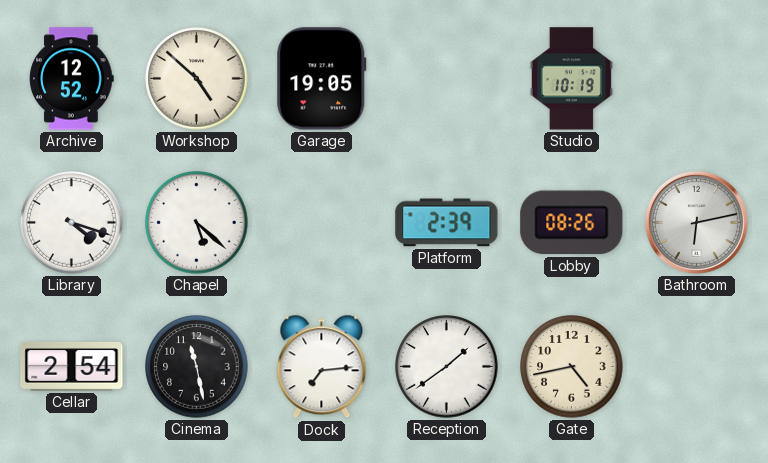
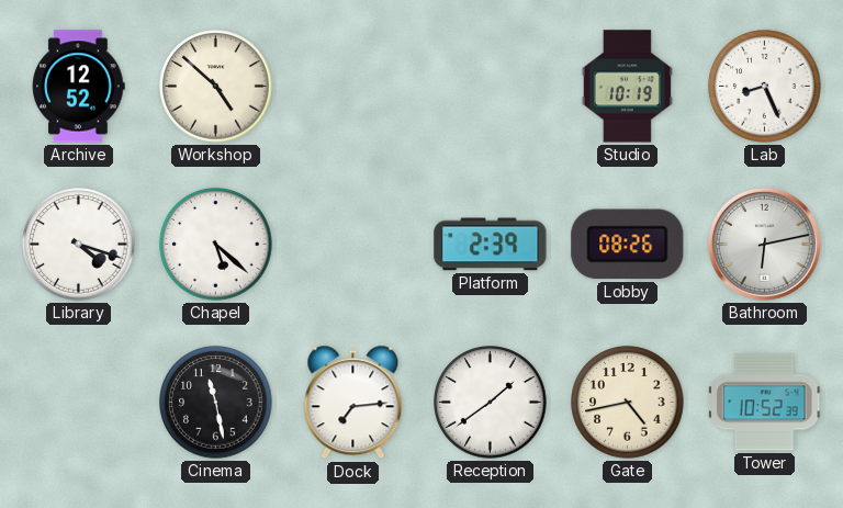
Garage: 19:05 -> none (322, 79)
Lab: none -> 8:26 (765, 87)
Cellar: 2:54 -> none (72, 366)
Tower: none -> 10:52 (765, 403)
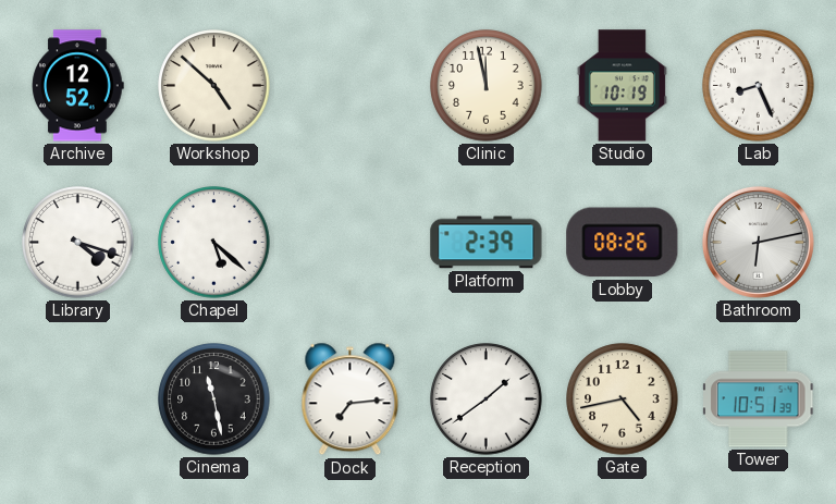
Clinic: none -> 11:58 (487, 86)
Tower: 10:52 -> 10:51 (759, 399)
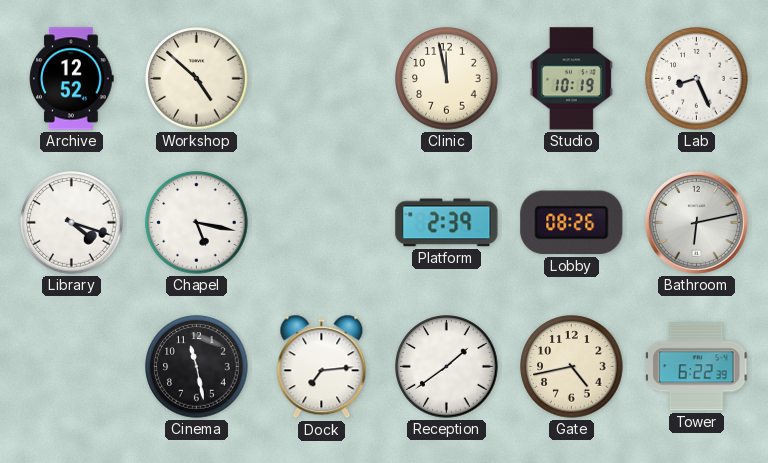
Chapel: 5:22 -> 5:17 (197, 223)
Tower: 10:51 -> 6:22 (697, 367)
